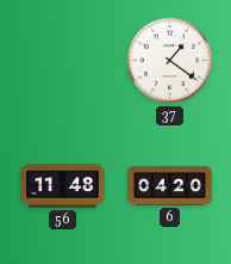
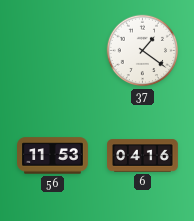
56: 11:48 -> 11:53 (53, 156)
6: 04:20 -> 04:16 (143, 156)
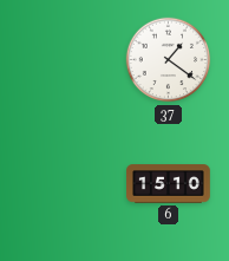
56: 11:53 -> none (53, 156)
6: 04:16 -> 15:10 (169, 184)
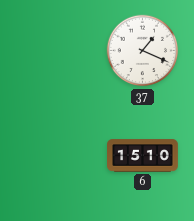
37: 1:21 -> 1:19 (143, 51)
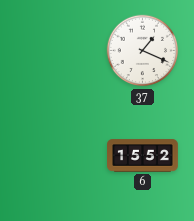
6: 15:10 -> 15:52 (143, 156)
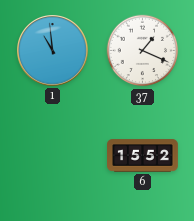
1: none -> 10:59 (53, 51)
